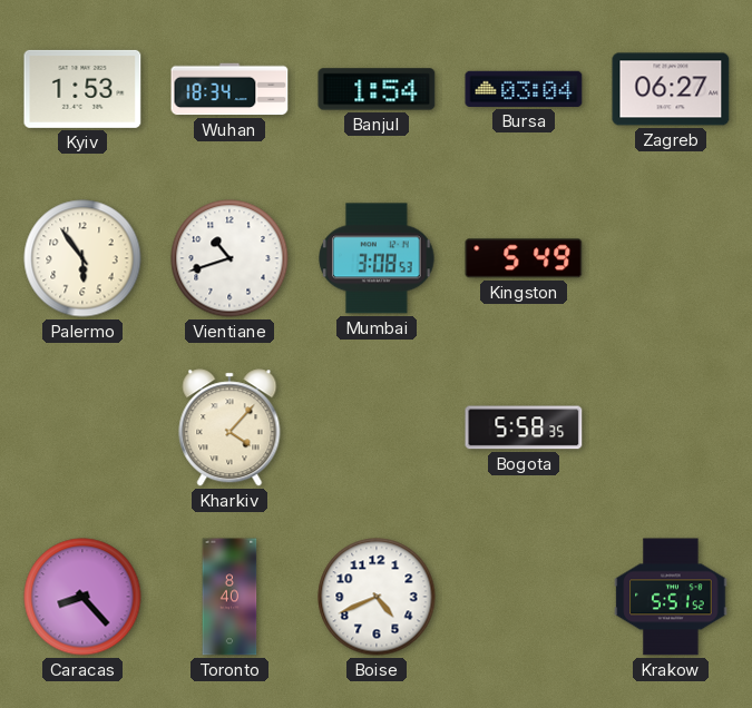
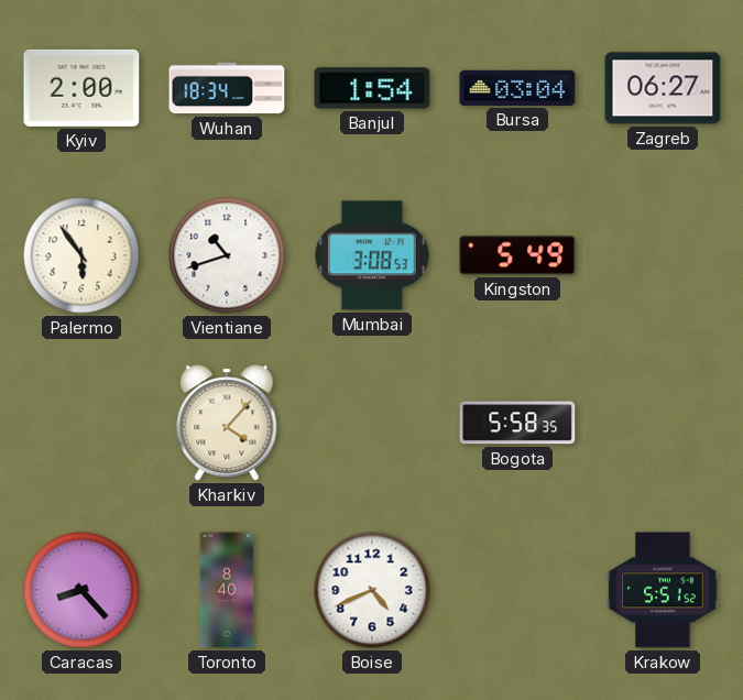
Kyiv: 1:53 -> 2:00 (81, 88)
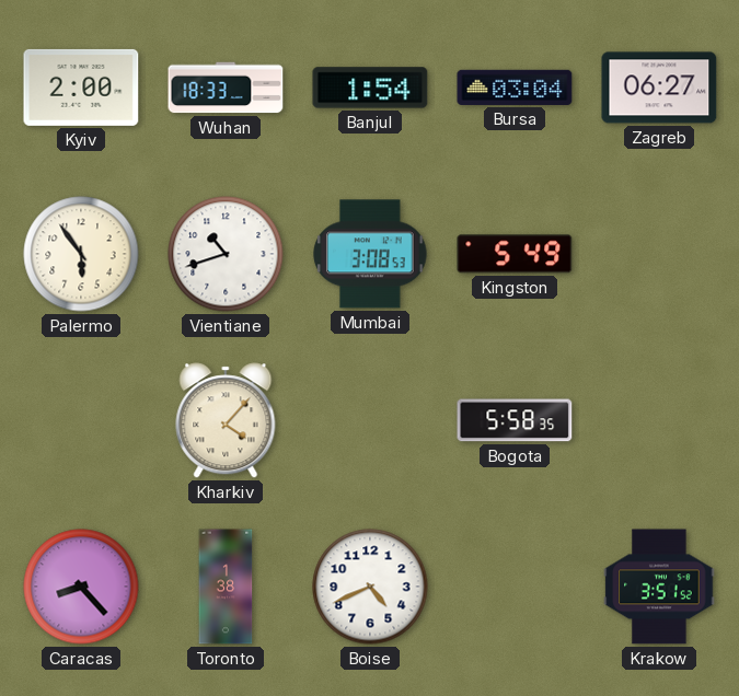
Wuhan: 18:34 -> 18:33 (226, 88)
Toronto: 8:40 -> 1:38 (226, 587)
Krakow: 5:51 -> 3:51 (659, 587)
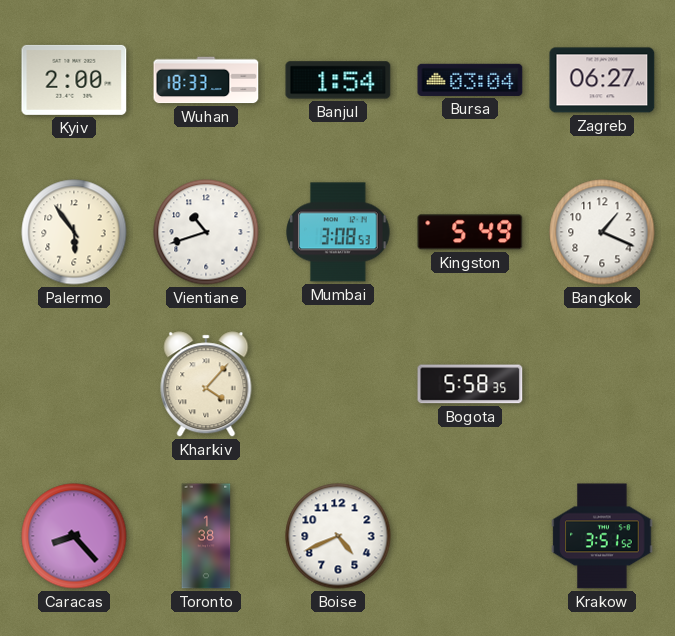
Bangkok: none -> 1:19 (602, 232)
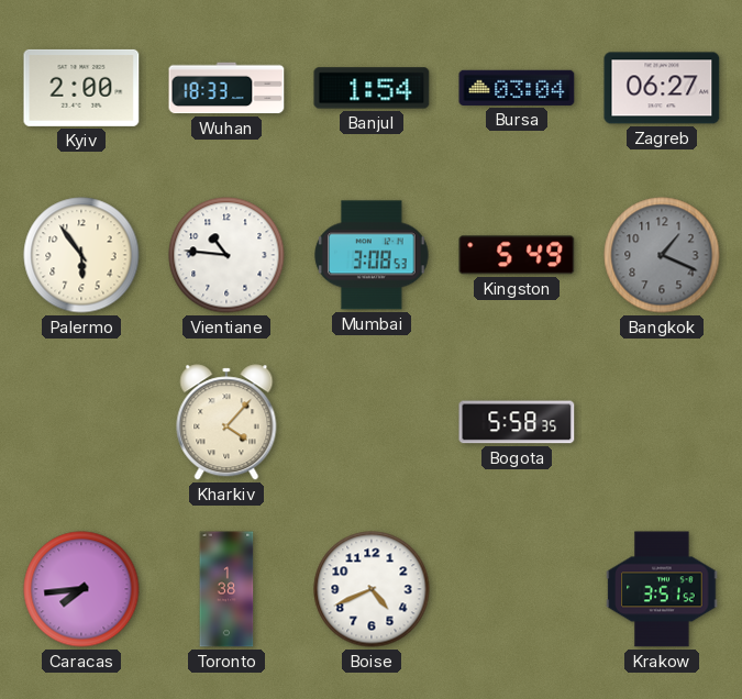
Vientiane: 10:42 -> 10:46 (226, 255)
Bangkok dial: white -> grey (662, 255)
Caracas: 8:23 -> 7:44 (81, 589)
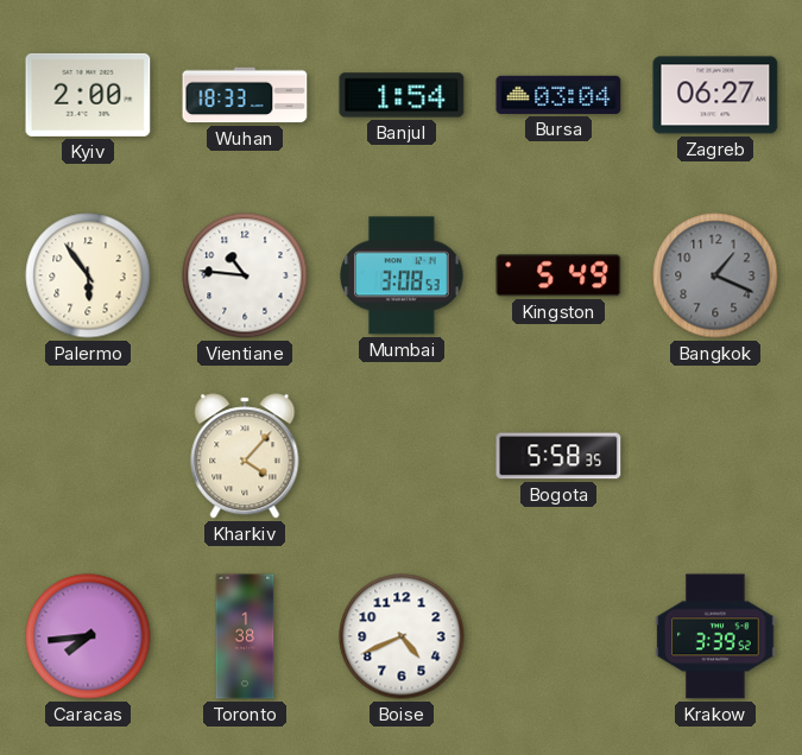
Krakow: 3:51 -> 3:39 (715, 636)
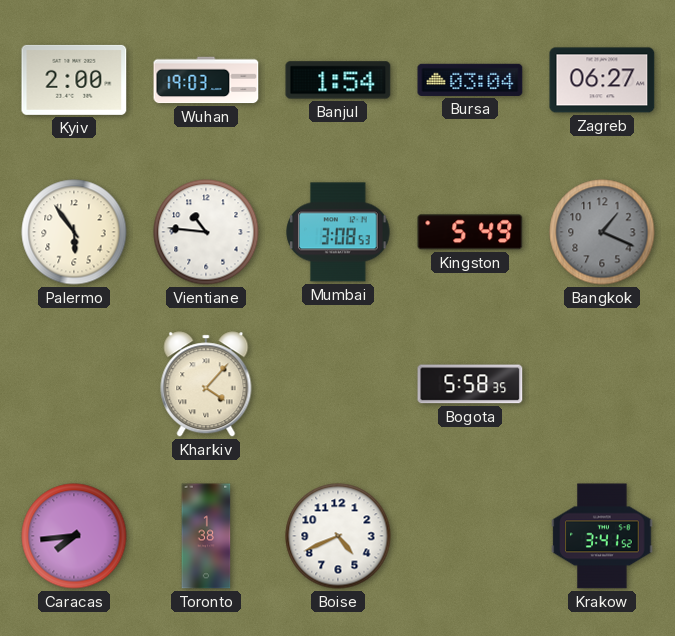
Wuhan: 18:33 -> 19:03 (206, 80)
Krakow: 3:39 -> 3:41 (602, 536)
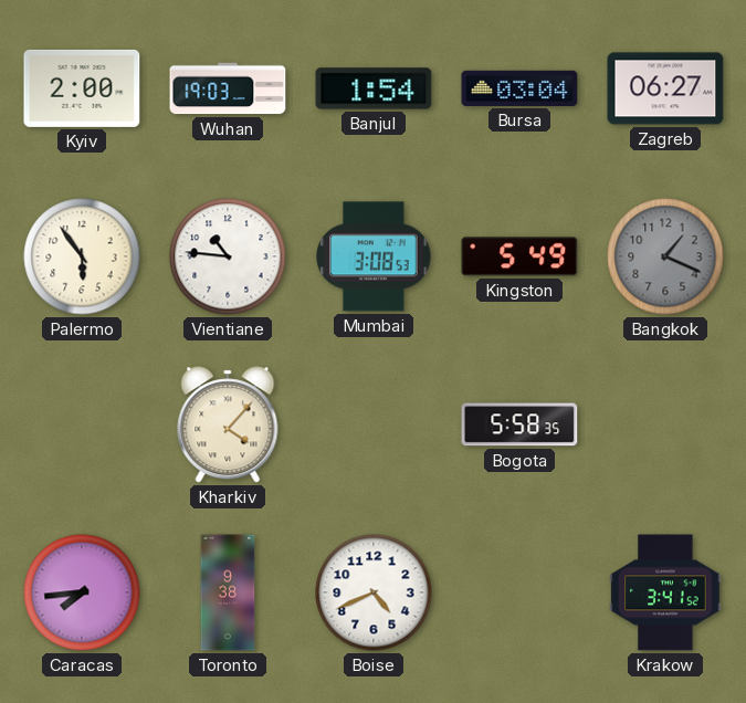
Toronto: 1:38 -> 9:38 (228, 592)
